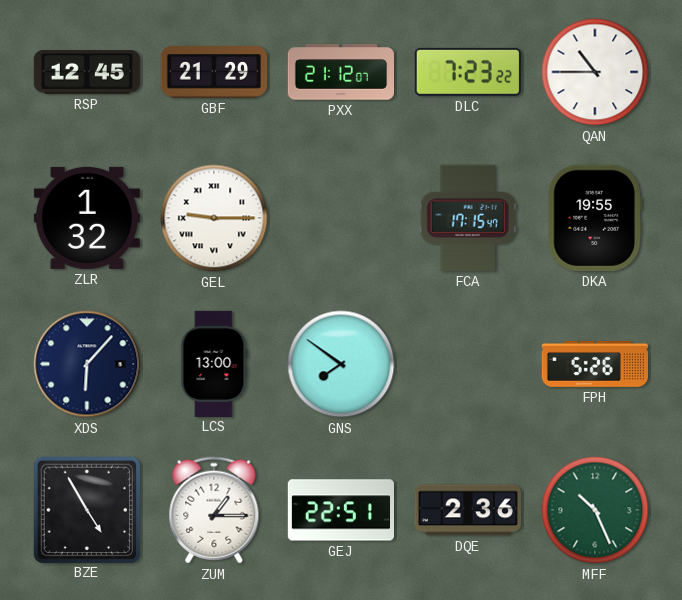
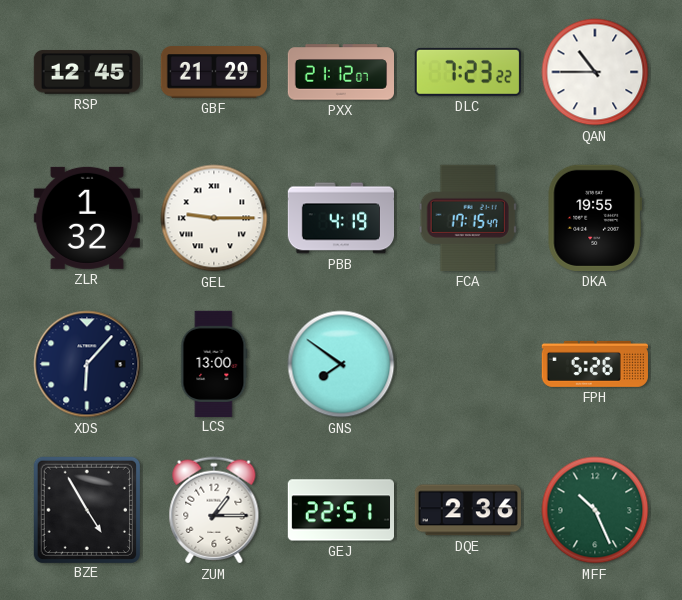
PBB: none -> 4:19 (340, 218)
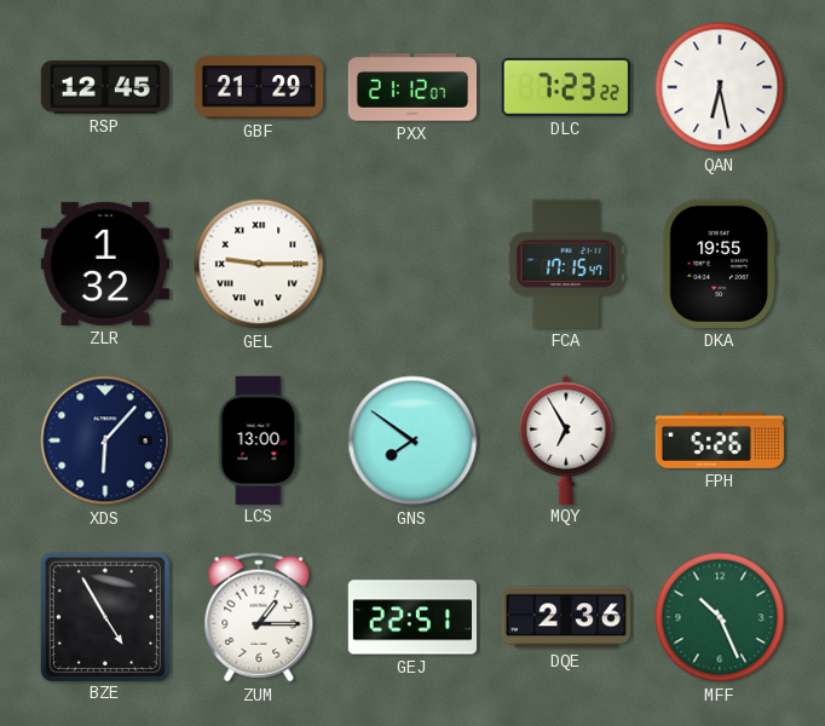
QAN: 10:45 -> 6:28 (720, 87)
PBB: 4:19 -> none (340, 218)
MQY: none -> 6:55 (566, 439)
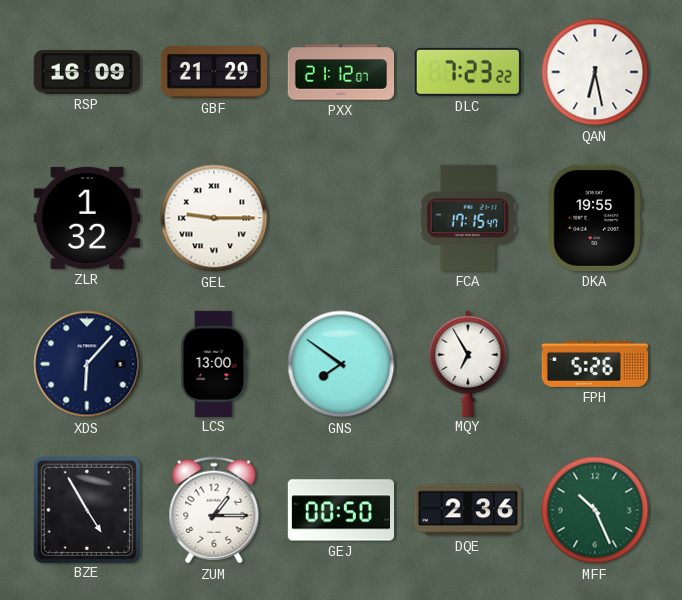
RSP: 12:45 -> 16:09 (87, 72)
GEJ: 22:51 -> 00:50 (340, 510)
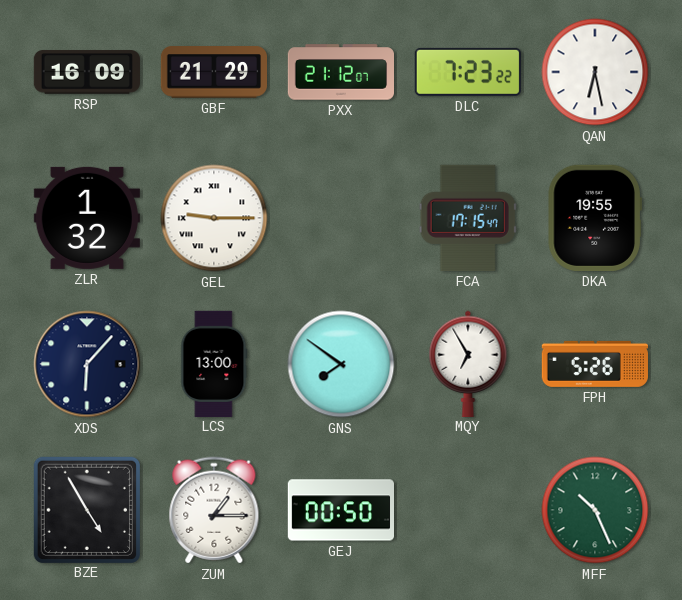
DQE: 2:36 -> none (468, 510)
